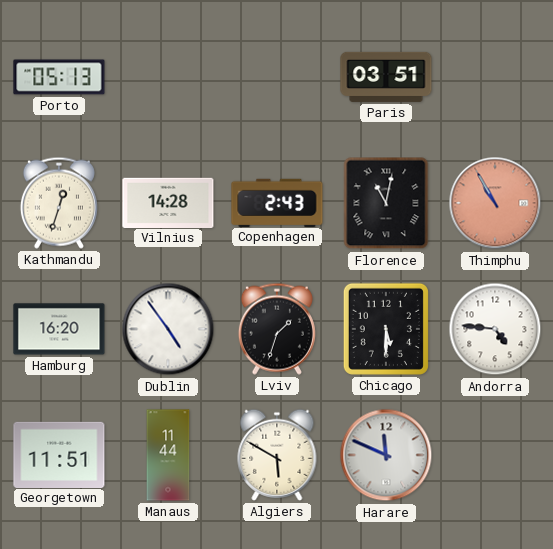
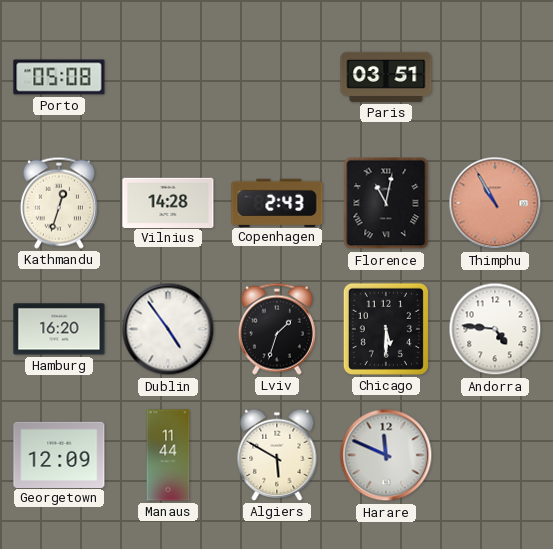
Porto: 05:13 -> 05:08 (59, 77)
Georgetown: 11:51 -> 12:09 (59, 454)
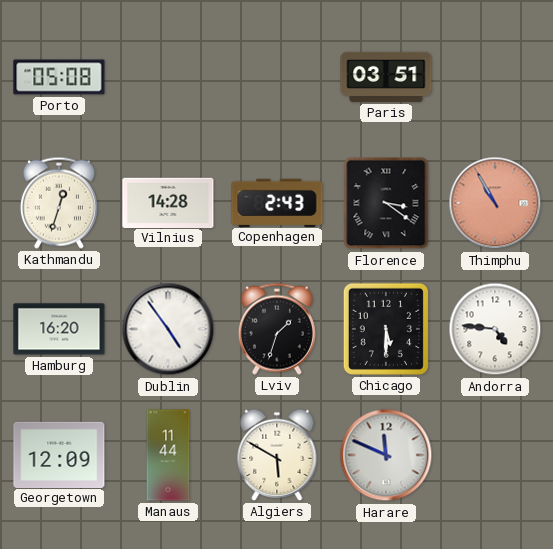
Florence: 11:02 -> 3:21 (386, 203)
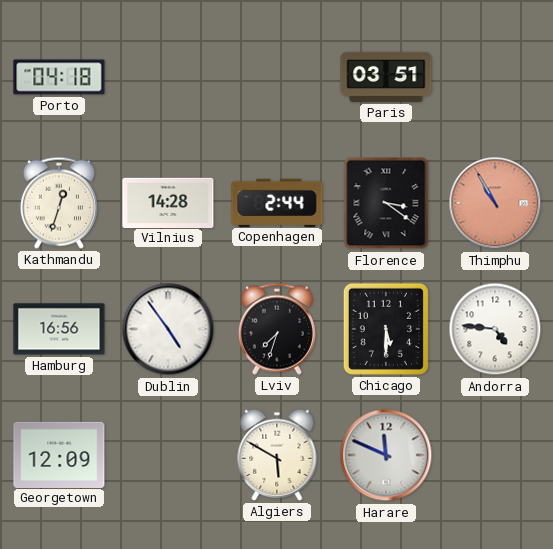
Porto: 05:08 -> 04:18 (59, 77)
Copenhagen: 2:43 -> 2:44 (277, 202)
Hamburg: 16:20 -> 16:56 (59, 329)
Lviv: 1:33 -> 7:33 (277, 329)
Manaus: 11:44 -> none (168, 455)
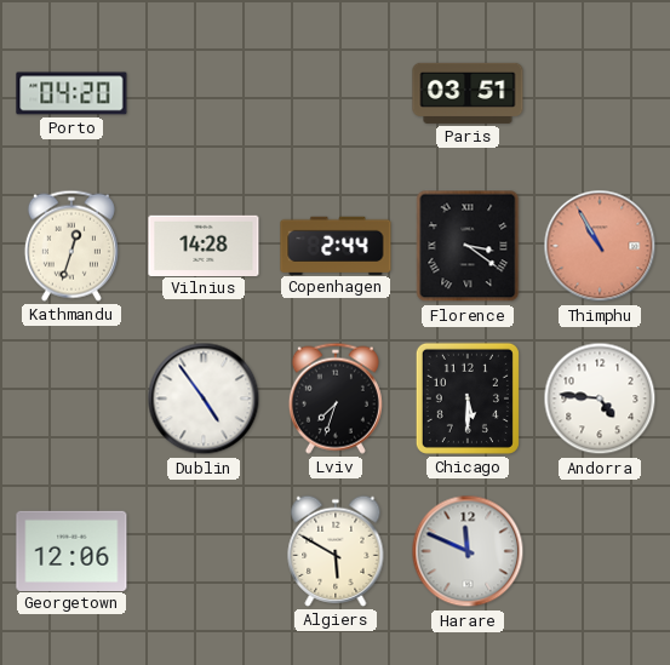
Porto: 04:18 -> 04:20 (71, 93)
Hamburg: 16:56 -> none (59, 329)
Georgetown: 12:09 -> 12:06 (71, 550)
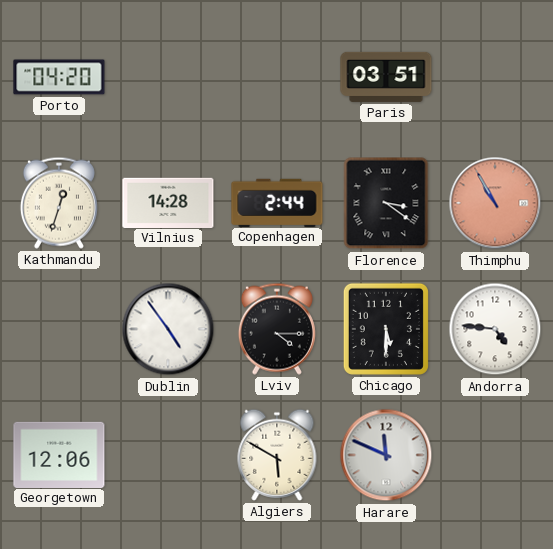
Lviv: 7:33 -> 4:15 (277, 329)
